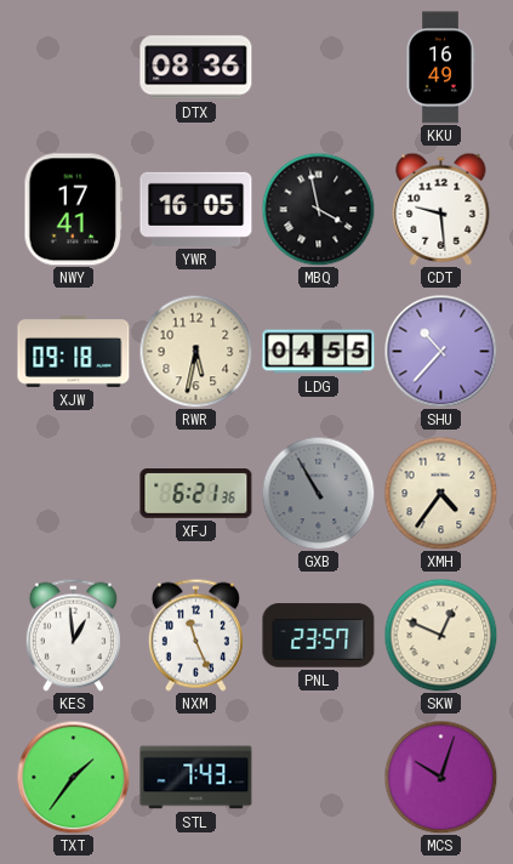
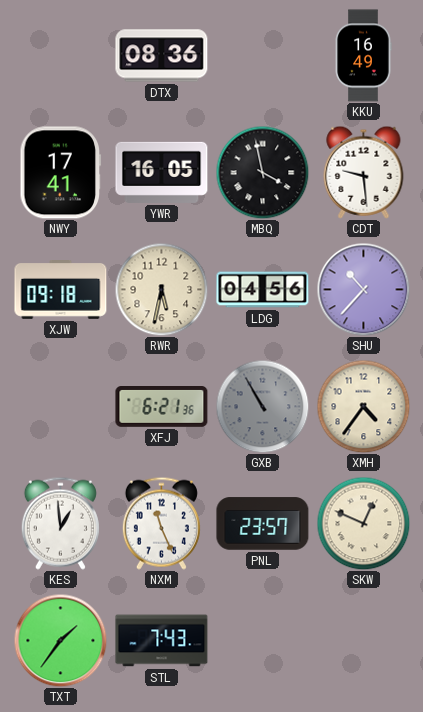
LDG: 04:55 -> 04:56 (263, 290)
MCS: 10:03 -> none (440, 777)
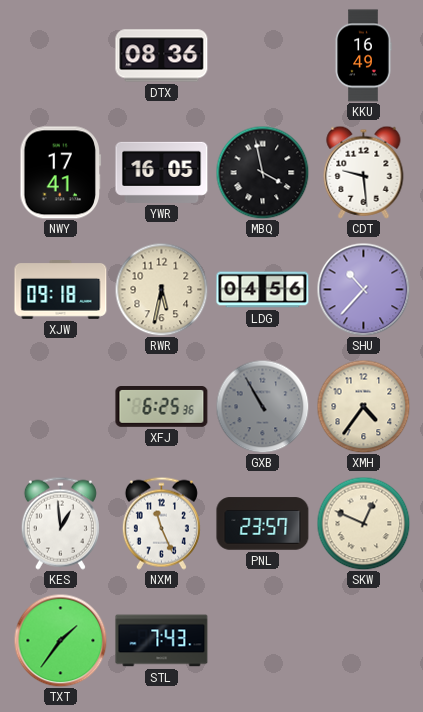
XFJ: 6:21 -> 6:25 (162, 407)
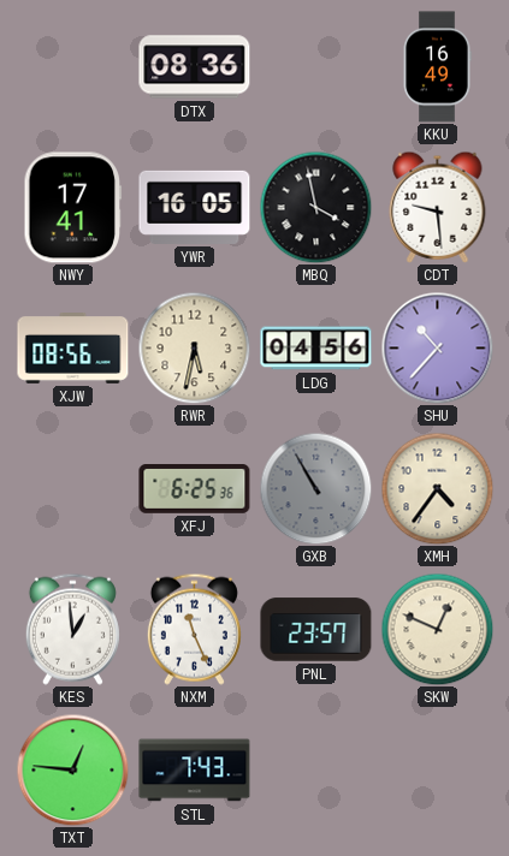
XJW: 09:18 -> 08:56 (73, 349)
TXT: 1:36 -> 12:46 (72, 769)
